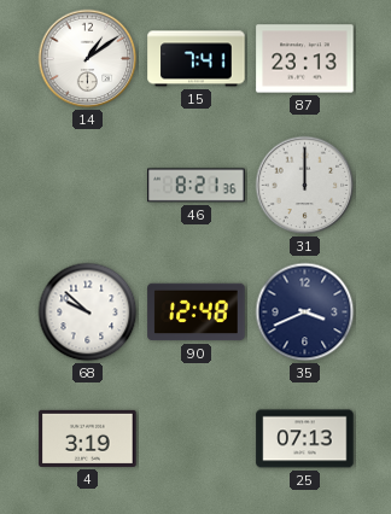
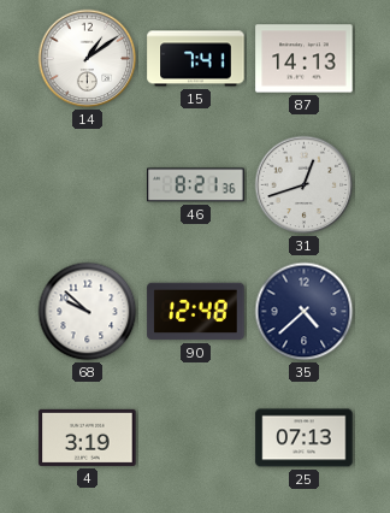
87: 23:13 -> 14:13 (305, 59)
31: 12:00 -> 12:42 (305, 185)
35: 3:41 -> 4:38 (305, 312)
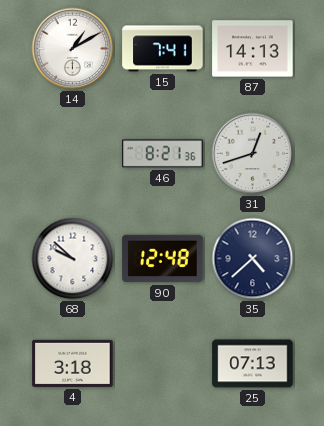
14: 1:09 -> 1:10 (73, 49)
4: 3:19 -> 3:18 (73, 363)
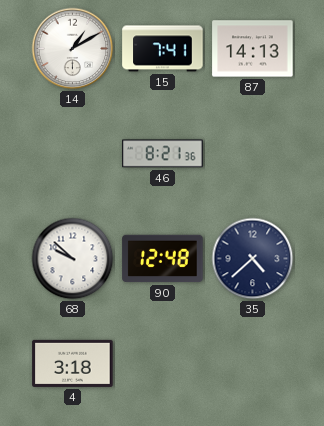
31: 12:42 -> none (253, 154)
25: 07:13 -> none (253, 364)
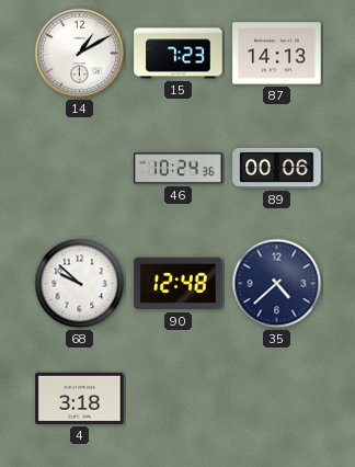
15: 7:41 -> 7:23 (179, 54)
46: 8:21 -> 10:24 (179, 169)
89: none -> 00:06 (277, 168)
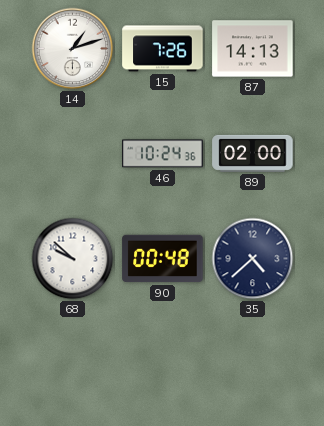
14: 1:10 -> 1:12 (73, 49)
15: 7:23 -> 7:26 (163, 49)
89: 00:06 -> 02:00 (253, 153)
90: 12:48 -> 00:48 (163, 259)
4: 3:18 -> none (80, 398)
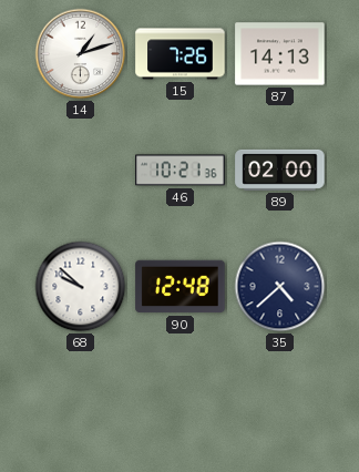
46: 10:24 -> 10:21 (181, 171)
90: 00:48 -> 12:48 (181, 287)
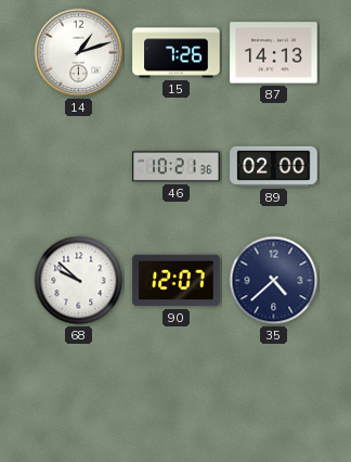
90: 12:48 -> 12:07 (177, 281)
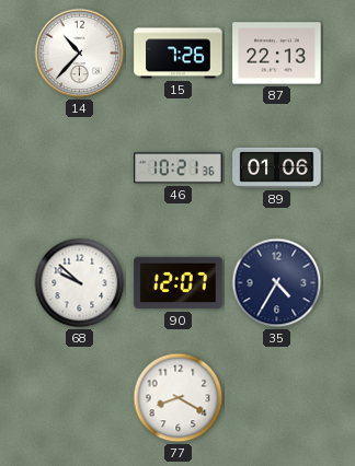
14: 1:12 -> 10:37 (80, 54)
87: 14:13 -> 22:13 (277, 54)
89: 02:00 -> 01:06 (277, 167)
35: 4:38 -> 4:35 (277, 283)
77: none -> 8:20 (179, 398)
